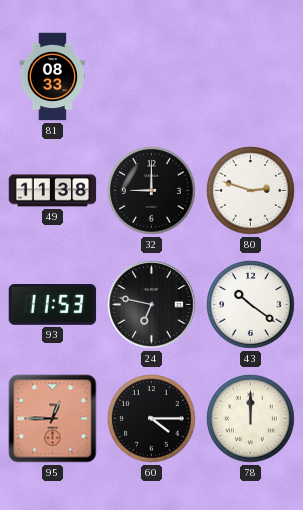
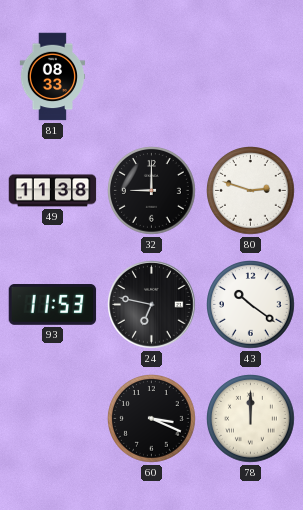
95: 12:45 -> none (53, 419)
60: 4:15 -> 3:19 (152, 419)
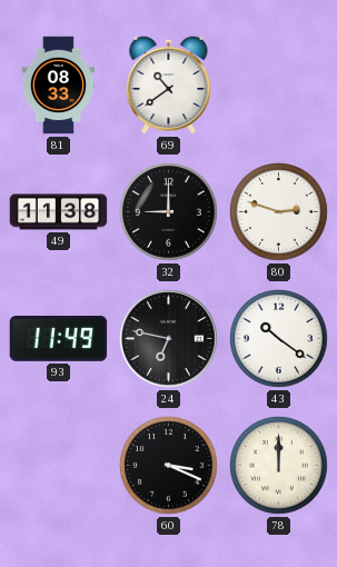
69: none -> 10:39 (169, 84)
93: 11:53 -> 11:49 (59, 339)
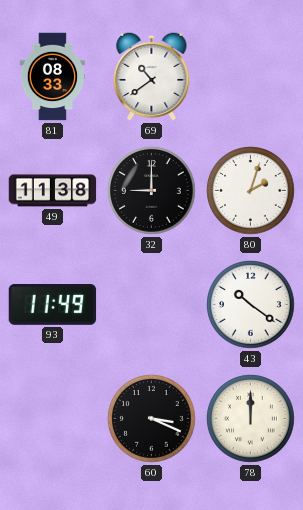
80: 2:48 -> 2:03 (251, 191)
24: 6:47 -> none (169, 339)
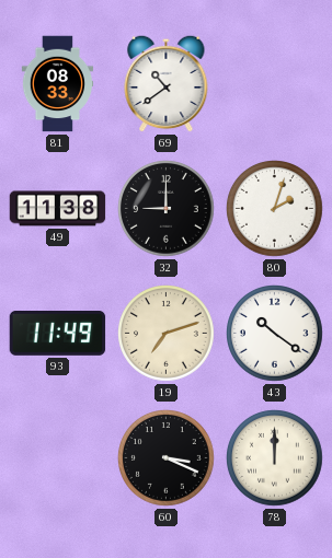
19: none -> 7:12 (167, 334)
